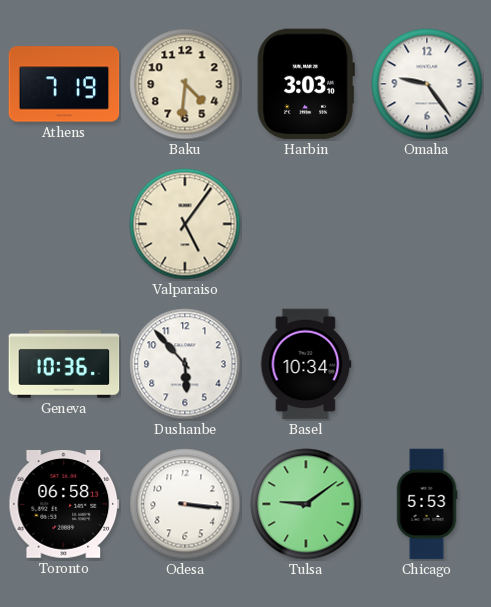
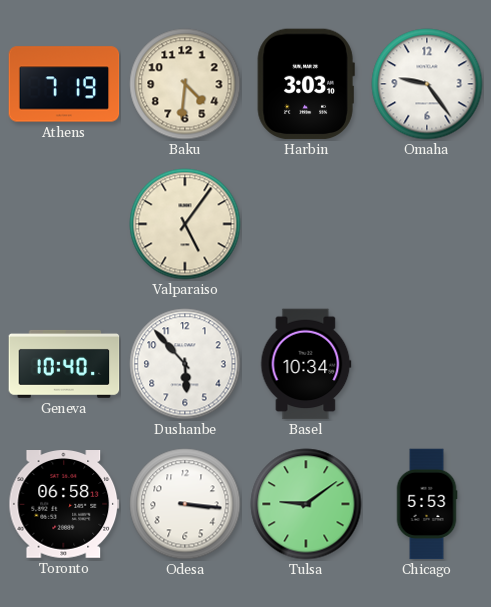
Geneva: 10:36 -> 10:40 (64, 364)
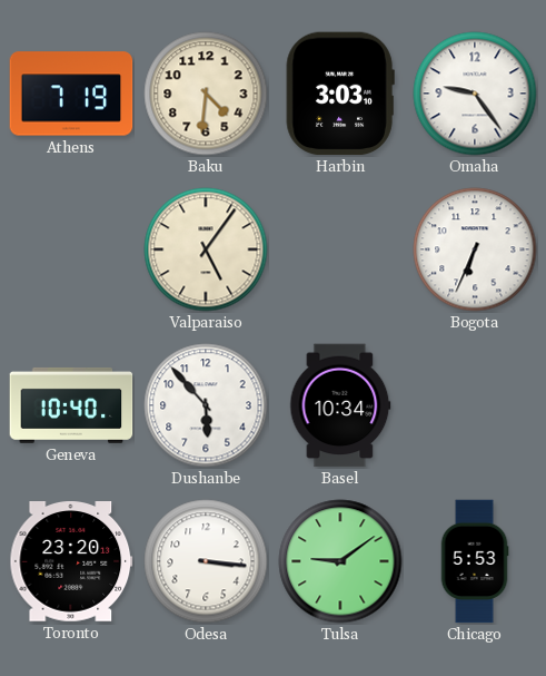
Bogota: none -> 6:34 (475, 249)
Toronto: 06:58 -> 23:20 (71, 562)
